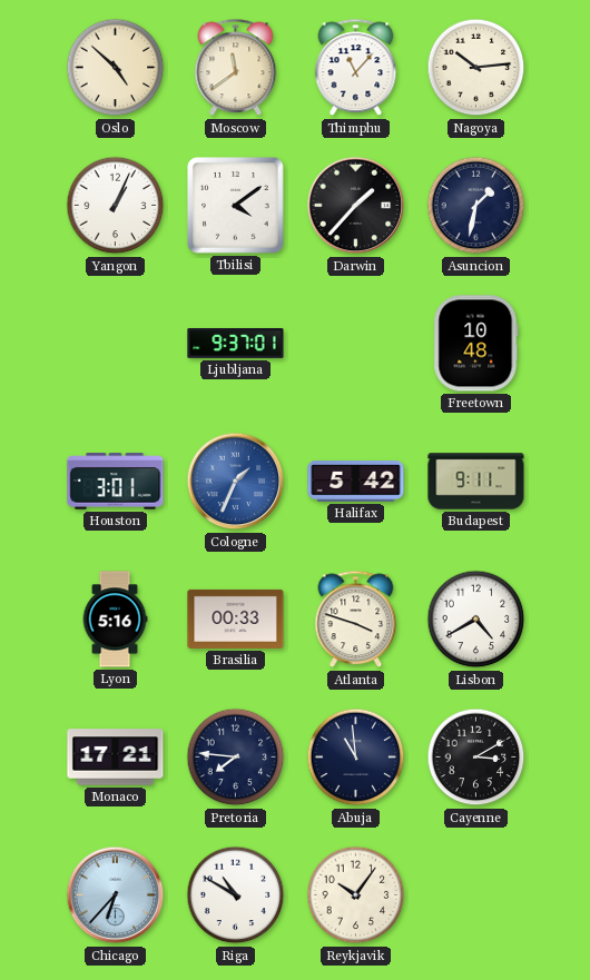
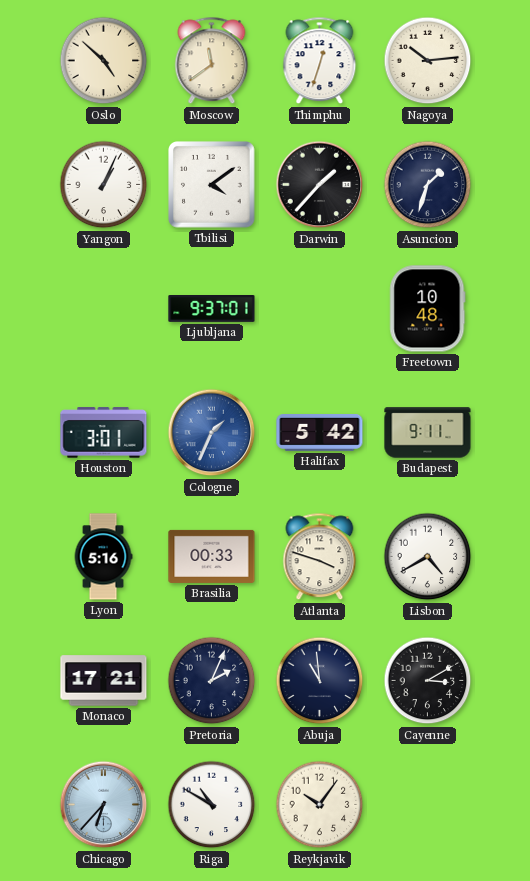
Thimphu: 11:07 -> 12:33 (320, 61)
Asuncion: 1:32 -> 1:33 (428, 185)
Pretoria: 7:46 -> 2:04 (212, 681)
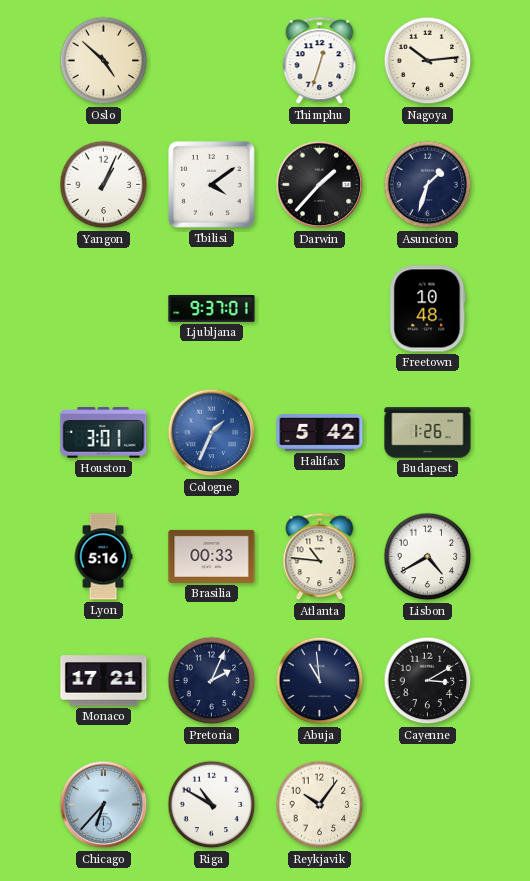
Moscow: 11:39 -> none (212, 61)
Budapest: 9:11 -> 1:26 (428, 433)
Atlanta: 3:48 -> 10:46 (320, 557)
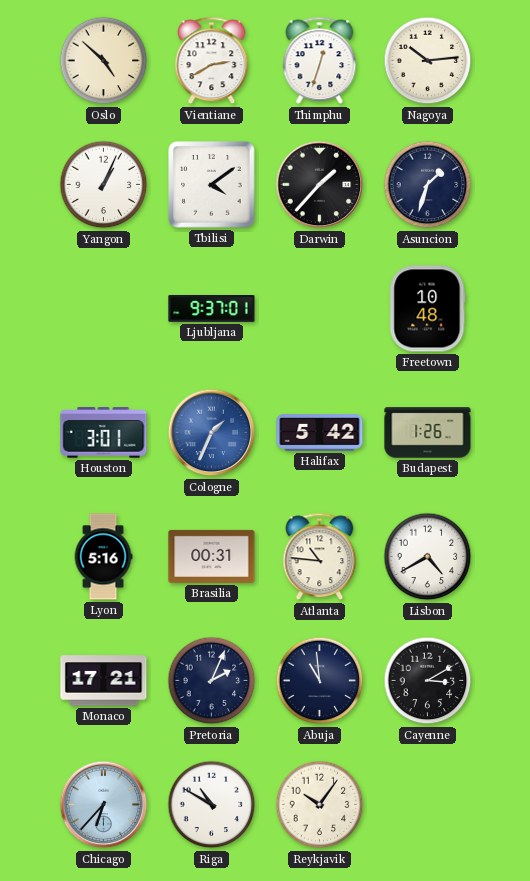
Vientiane: none -> 2:40 (212, 61)
Brasilia: 00:33 -> 00:31 (212, 556)
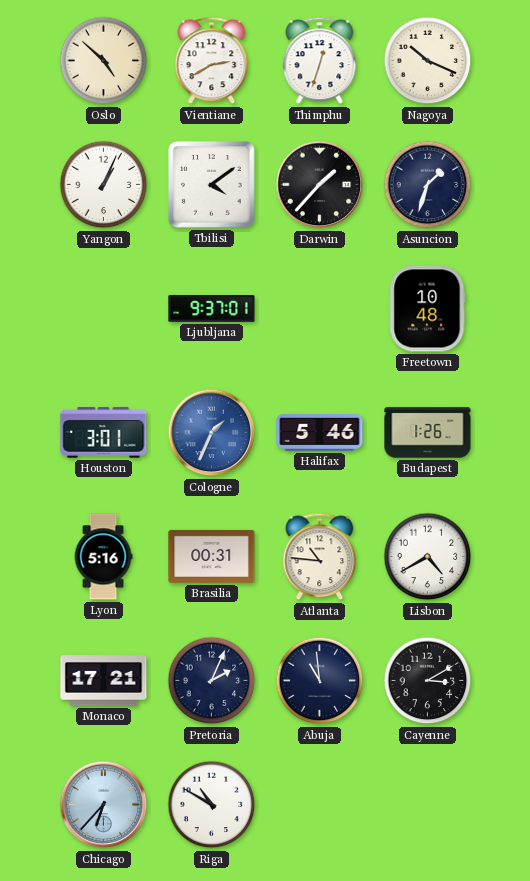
Nagoya: 10:14 -> 10:19 (428, 61)
Halifax: 5:42 -> 5:46 (320, 433)
Reykjavik: 10:06 -> none (320, 805)
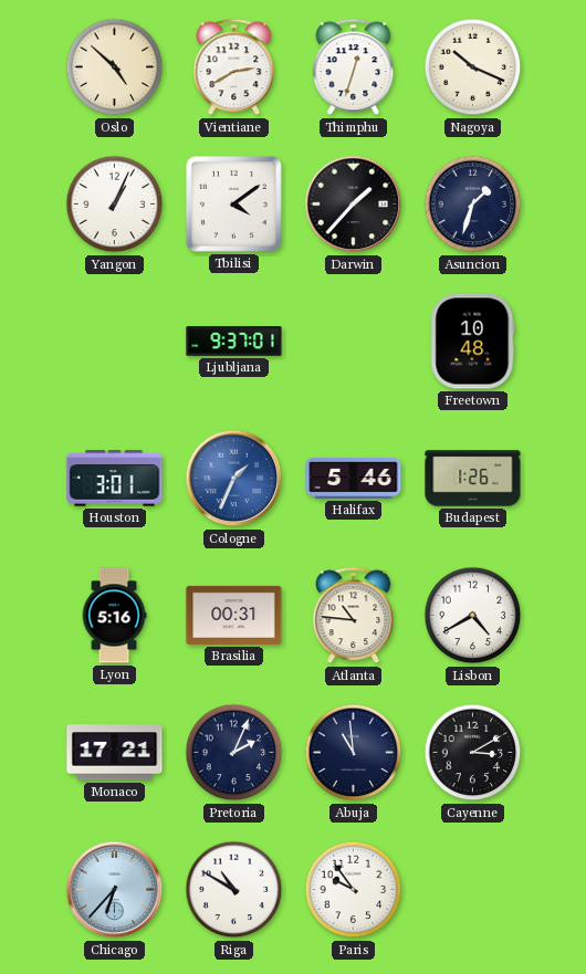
Paris: none -> 9:54 (354, 890)
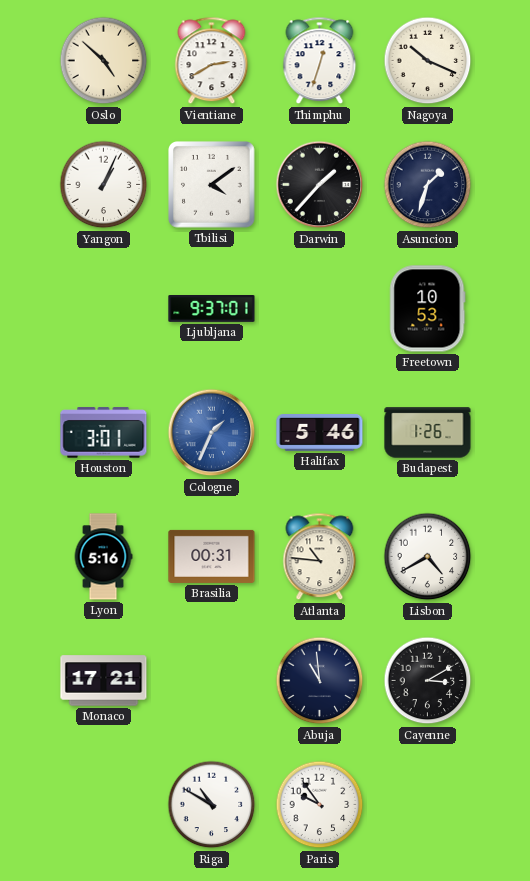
Freetown: 10:48 -> 10:53 (428, 309)
Pretoria: 2:04 -> none (234, 753)
Chicago: 6:37 -> none (115, 890)
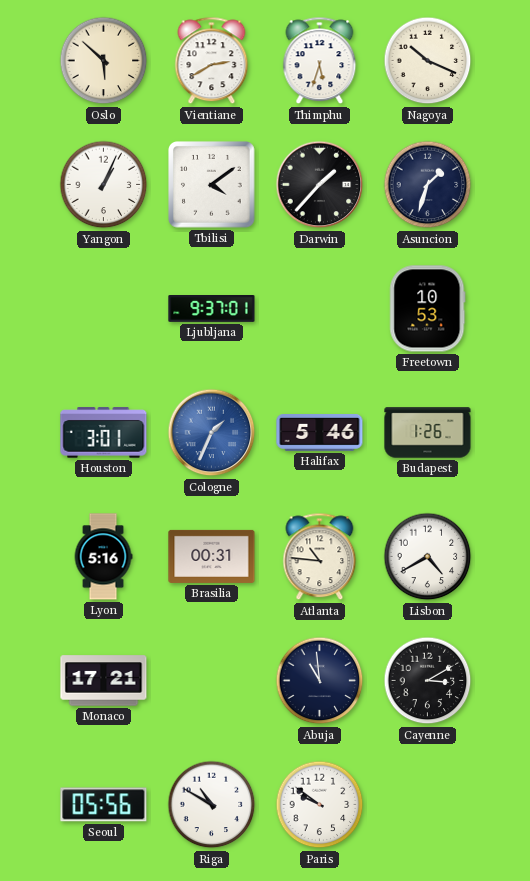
Oslo: 4:52 -> 5:52 (104, 61)
Thimphu: 12:33 -> 5:33 (320, 61)
Seoul: none -> 05:56 (104, 805)
Paris: 9:54 -> 9:51 (320, 805)
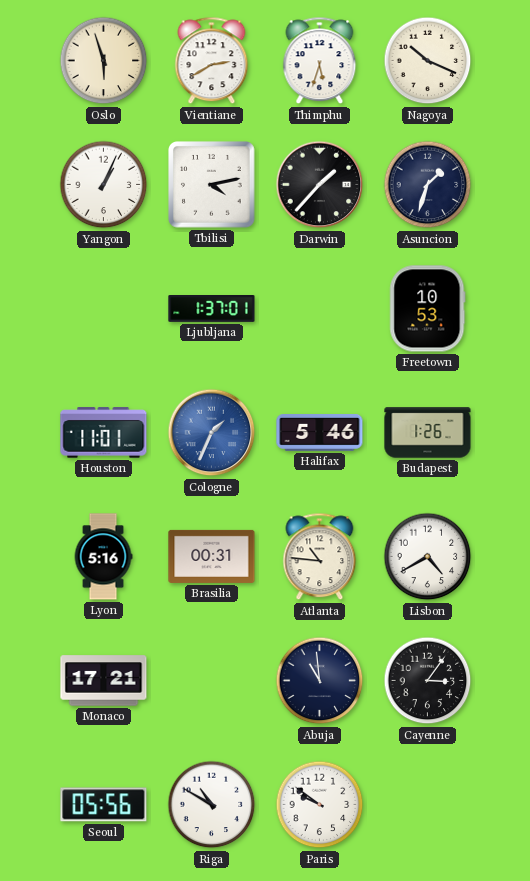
Oslo: 5:52 -> 5:57 (104, 61)
Tbilisi: 4:09 -> 4:13 (212, 185)
Ljubljana: 9:37 -> 1:37 (212, 309)
Houston: 3:01 -> 11:01 (104, 433)
Cayenne: 3:10 -> 3:06 (428, 681)
